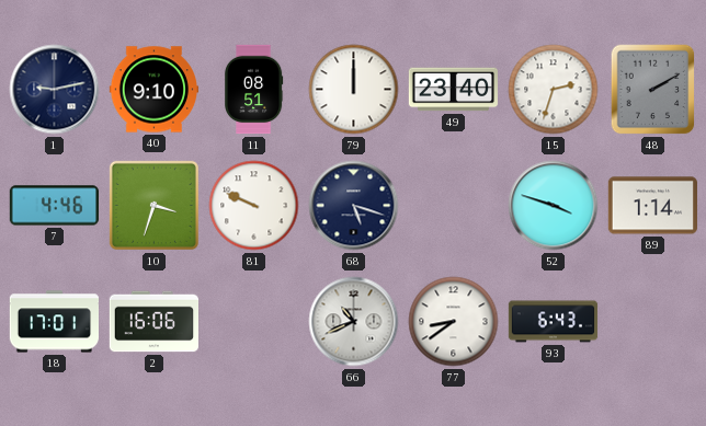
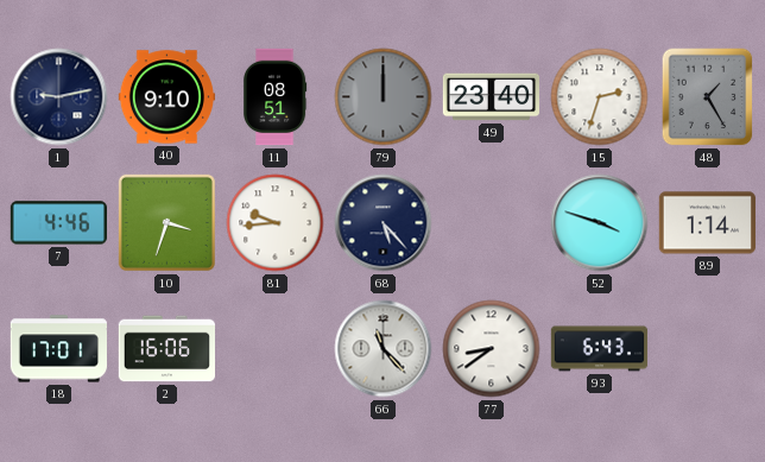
79 dial: white -> grey (384, 97)
48: 2:10 -> 1:25 (708, 97)
81: 9:49 -> 9:44 (276, 223)
68: 5:18 -> 5:23 (384, 223)
66: 10:41 -> 11:23 (384, 349)
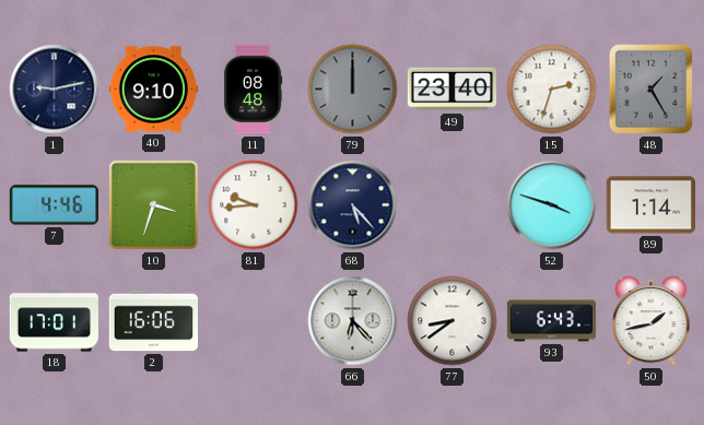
11: 08:51 -> 08:48 (254, 90)
66: 11:23 -> 6:23 (353, 321)
50: none -> 1:43 (652, 321)
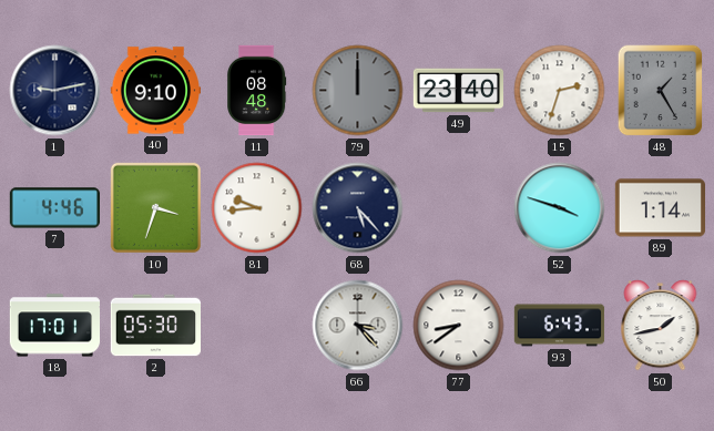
2: 16:06 -> 05:30 (155, 326)
66: 6:23 -> 3:23 (358, 326)
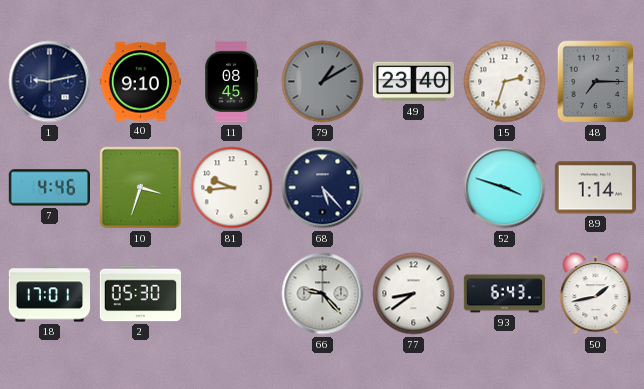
11: 08:48 -> 08:45 (232, 82)
79: 12:00 -> 1:10 (323, 82)
48: 1:25 -> 7:15 (596, 82)
66: 3:23 -> 9:23 (323, 294)
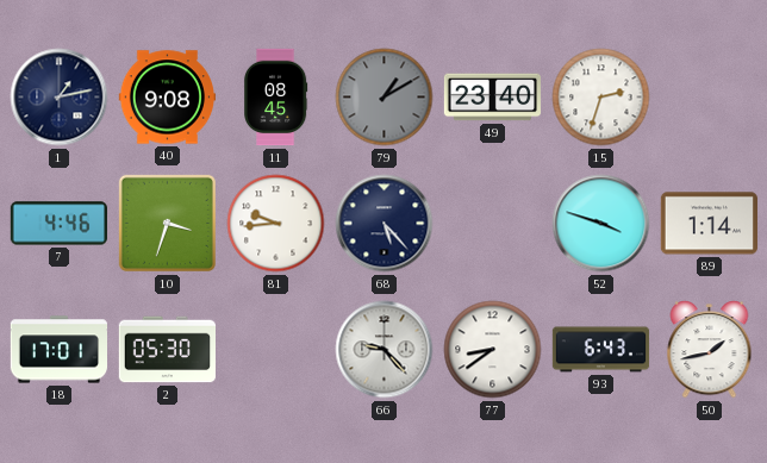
1: 9:13 -> 1:13 (60, 98)
40: 9:10 -> 9:08 (167, 98)
48: 7:15 -> none (596, 82)
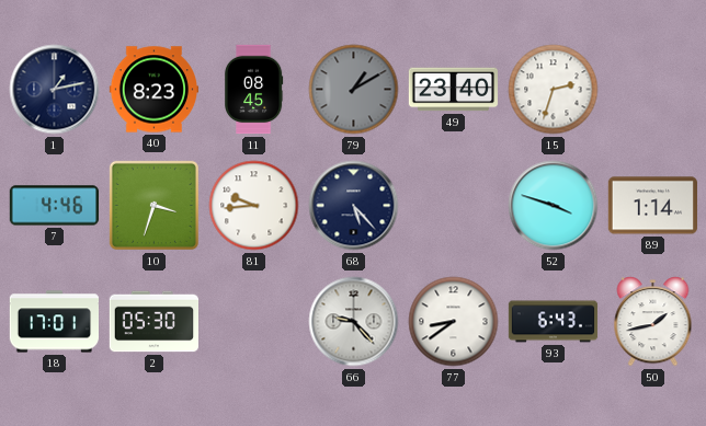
40: 9:08 -> 8:23 (153, 90)
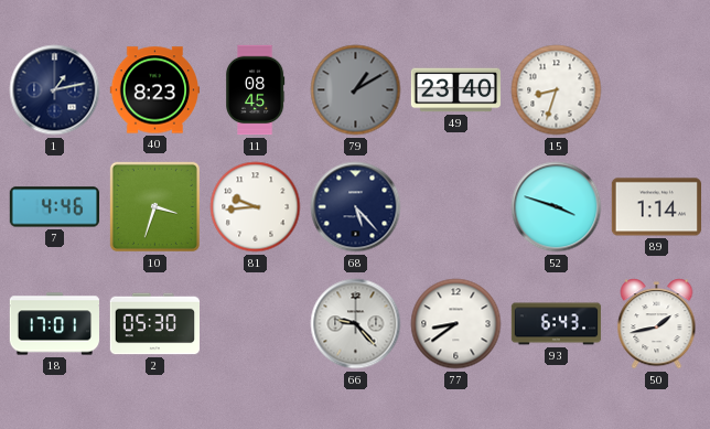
15: 2:33 -> 8:33 (557, 90)
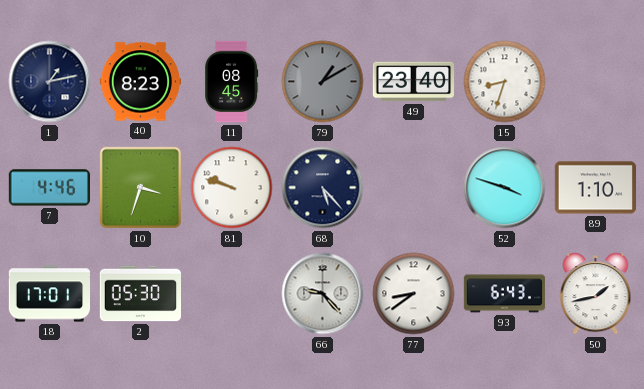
81: 9:44 -> 9:48 (232, 188)
89: 1:14 -> 1:10 (595, 188)
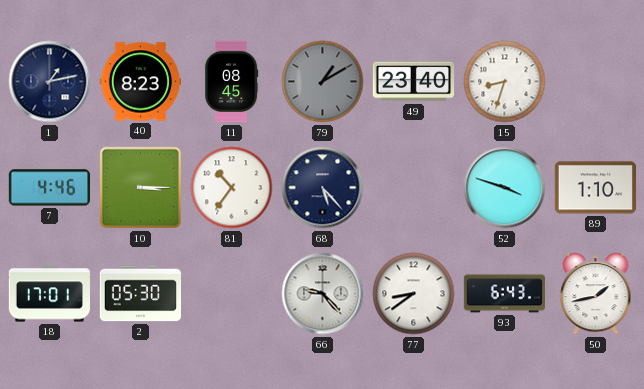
10: 3:33 -> 3:15 (140, 187)
81: 9:48 -> 10:36 (232, 188)
